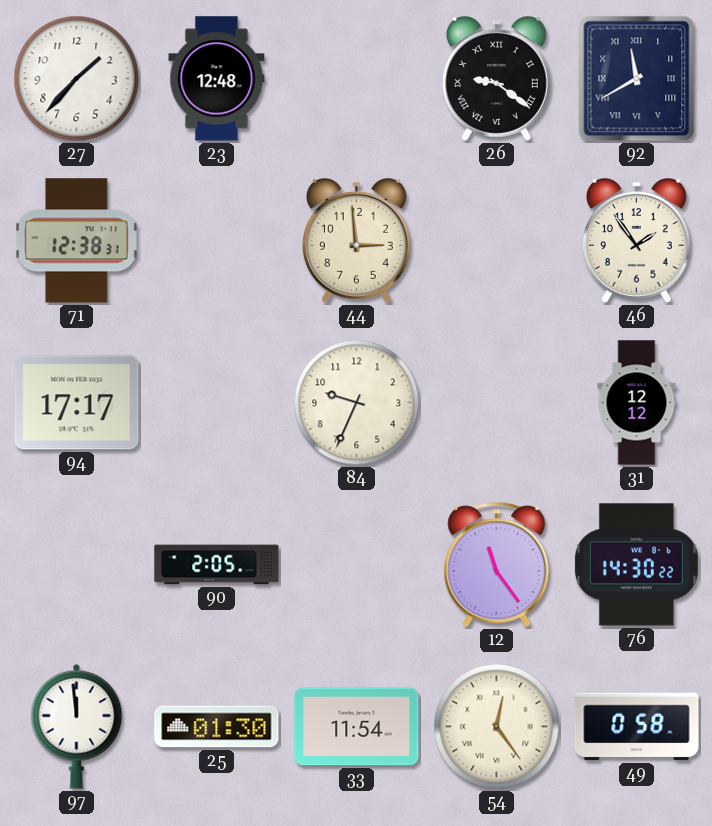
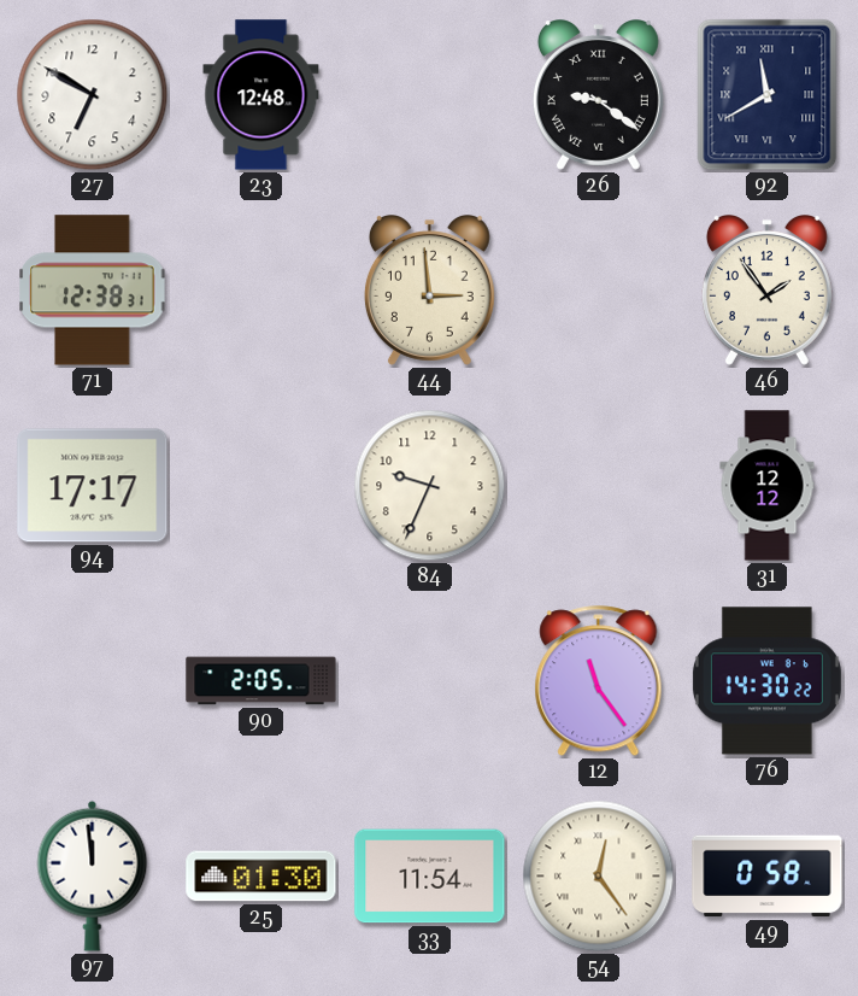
27: 1:37 -> 6:50 (93, 95)
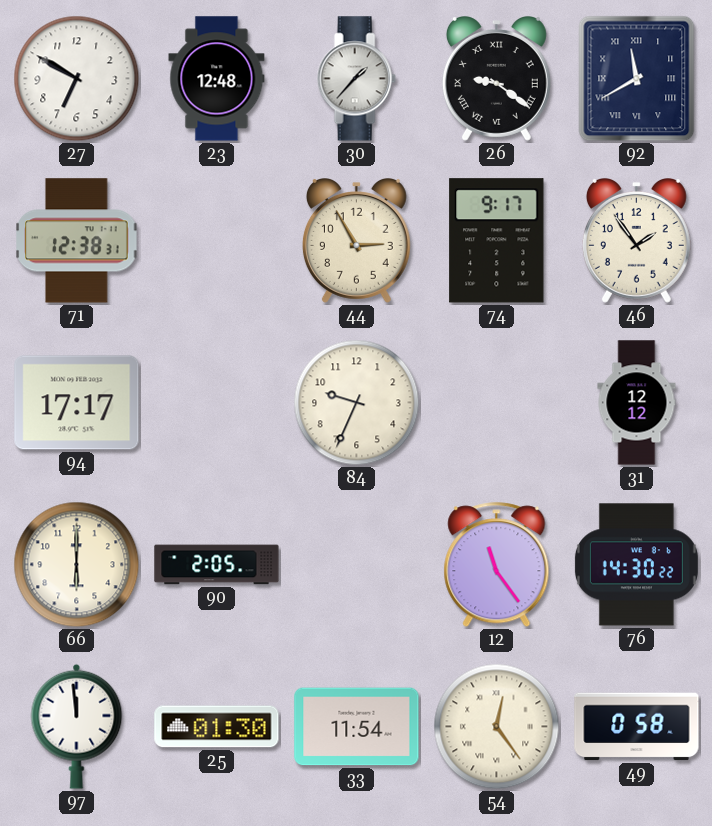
30: none -> 1:37 (356, 79)
44: 2:59 -> 2:55 (356, 241)
74: none -> 9:17 (497, 241)
66: none -> 6:00 (77, 565)
